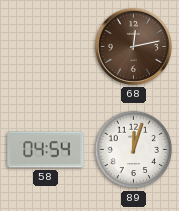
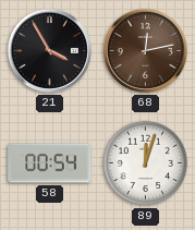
21: none -> 3:55 (49, 50)
58: 04:54 -> 00:54 (50, 164)
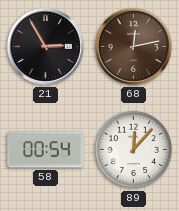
21: 3:55 -> 2:55 (45, 46)
89: 12:03 -> 12:07 (134, 150)
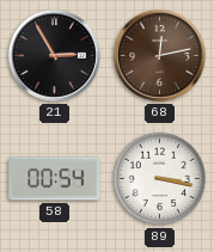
89: 12:07 -> 3:17 (160, 179)
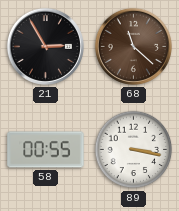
68: 12:13 -> 11:22 (133, 46)
58: 00:54 -> 00:55 (46, 150)
